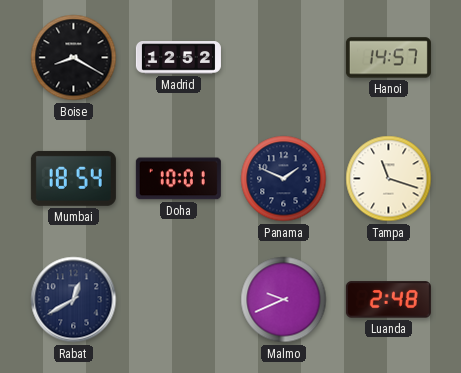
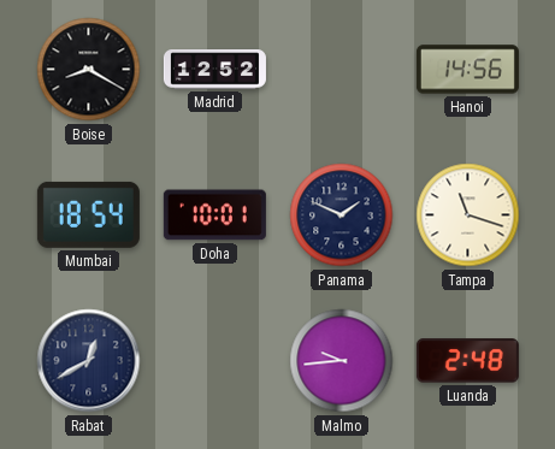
Hanoi: 14:57 -> 14:56 (467, 70)
Malmo: 9:41 -> 9:44 (342, 361)
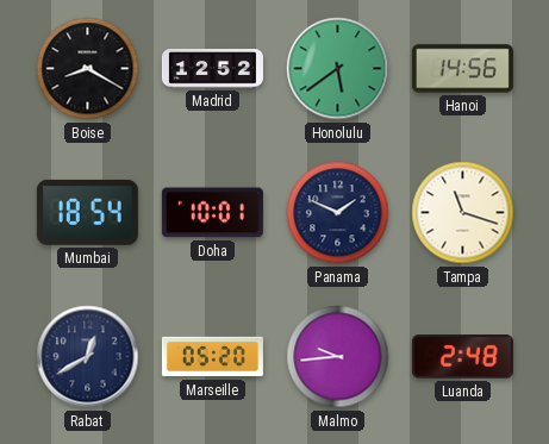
Honolulu: none -> 5:39 (338, 69)
Marseille: none -> 05:20 (212, 357)
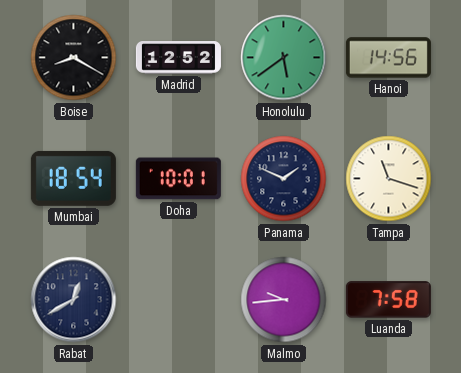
Marseille: 05:20 -> none (212, 357)
Luanda: 2:48 -> 7:58 (388, 300)
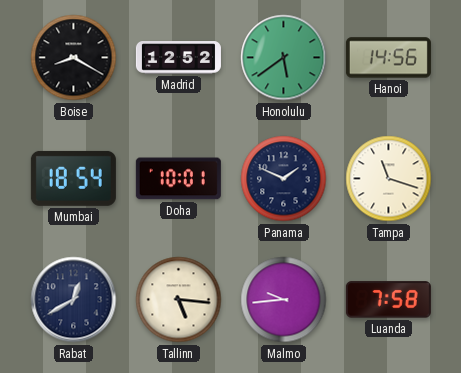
Tallinn: none -> 5:16 (179, 300)
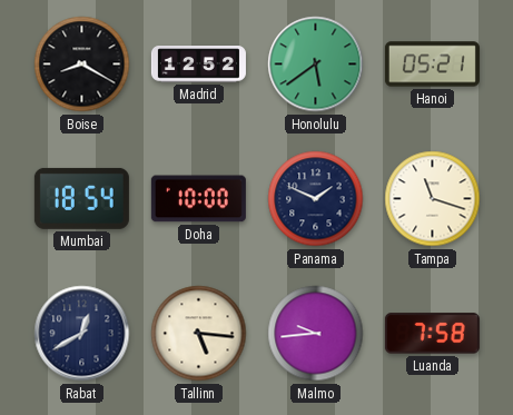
Hanoi: 14:56 -> 05:21 (432, 65)
Doha: 10:01 -> 10:00 (198, 199)
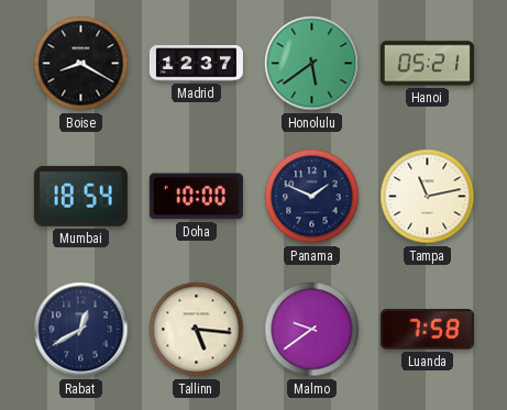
Madrid: 12:52 -> 12:37 (196, 64)
Tampa: 11:18 -> 11:13 (428, 197)
Malmo: 9:44 -> 9:39 (312, 330)
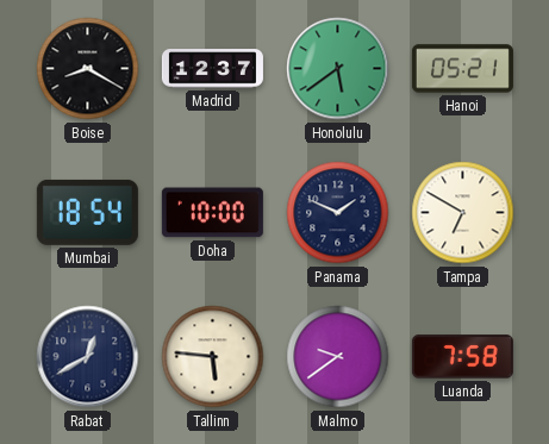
Tampa: 11:13 -> 6:50 (463, 213)
Tallinn: 5:16 -> 5:46 (213, 357)
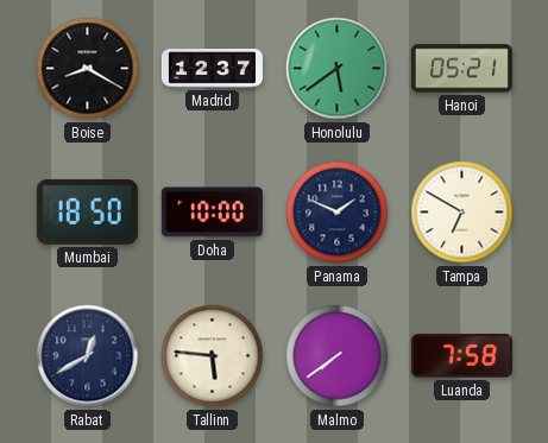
Mumbai: 18:54 -> 18:50 (87, 211)
Malmo: 9:39 -> 7:39 (338, 356)
